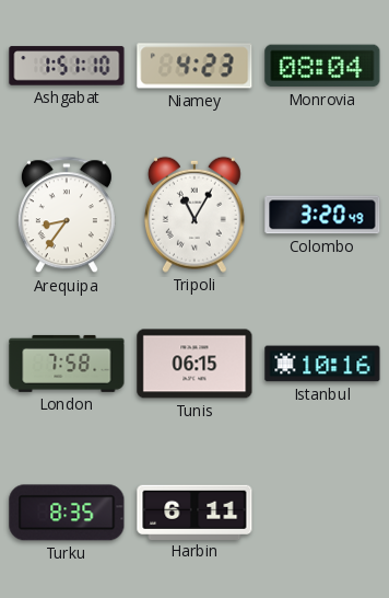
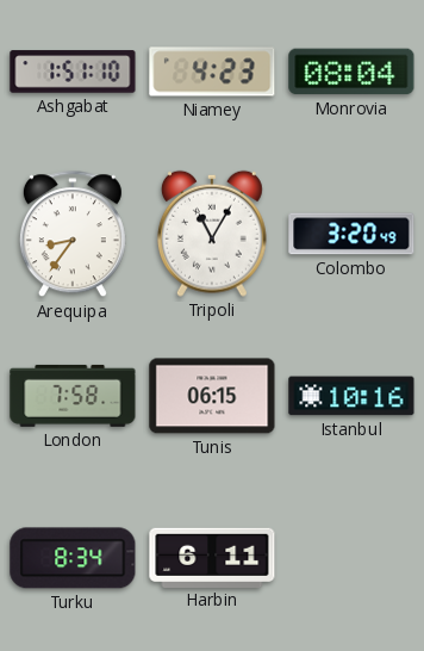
Turku: 8:35 -> 8:34 (73, 558)
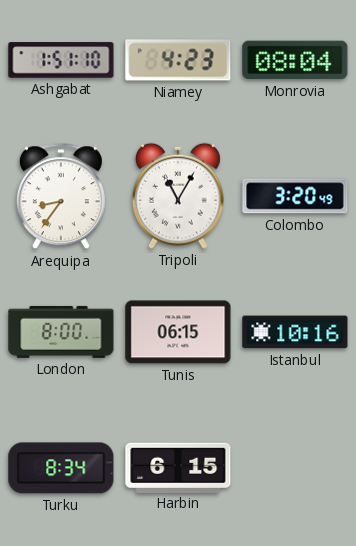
London: 7:58 -> 8:00 (61, 332)
Harbin: 6:11 -> 6:15 (178, 467)
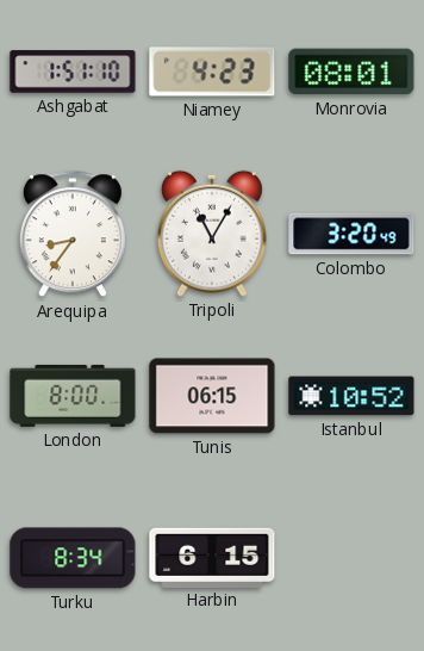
Monrovia: 08:04 -> 08:01 (351, 72)
Istanbul: 10:16 -> 10:52 (351, 396)
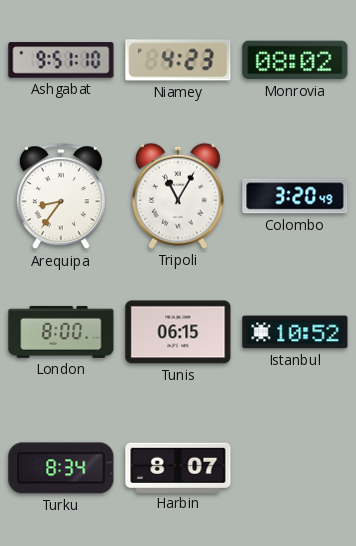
Ashgabat: 1:51 -> 9:51 (61, 60)
Monrovia: 08:01 -> 08:02 (295, 60)
Harbin: 6:15 -> 8:07 (178, 467)
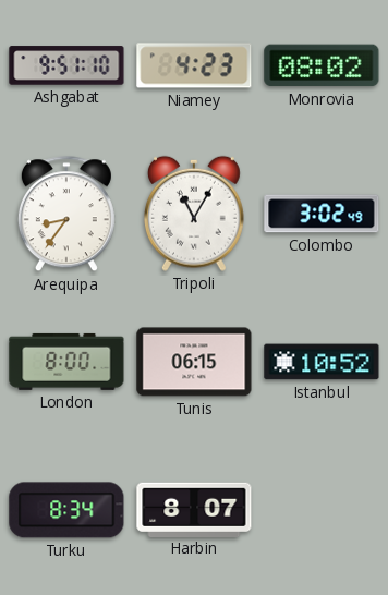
Colombo: 3:20 -> 3:02 (322, 214)
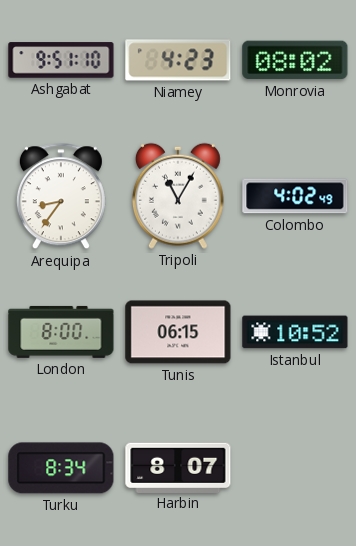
Colombo: 3:02 -> 4:02 (295, 196)
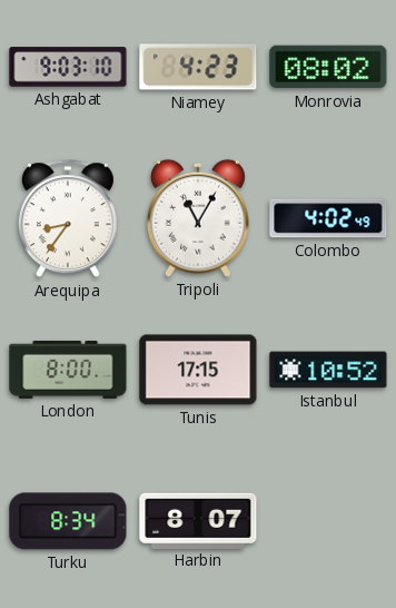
Ashgabat: 9:51 -> 9:03 (68, 67)
Tunis: 06:15 -> 17:15 (198, 370)
